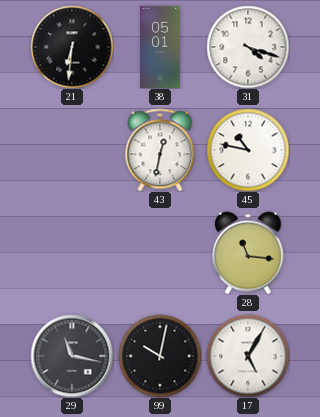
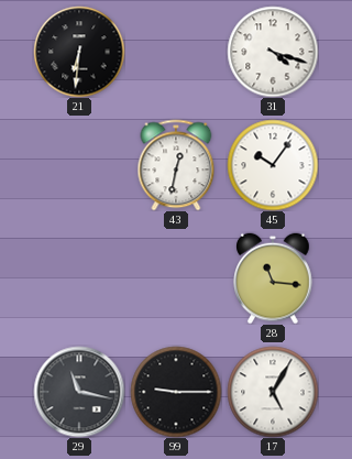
38: 05:01 -> none (161, 47)
45: 10:47 -> 10:06 (273, 165)
99: 10:02 -> 9:15 (176, 392)
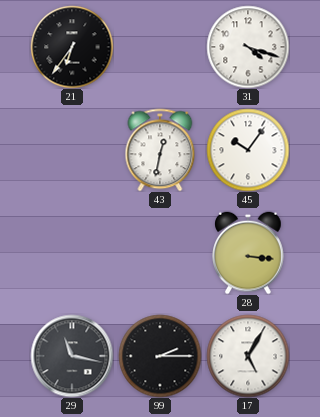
21: 6:31 -> 6:36 (72, 47)
28: 11:16 -> 3:16 (248, 253)
99: 9:15 -> 2:15 (160, 356)
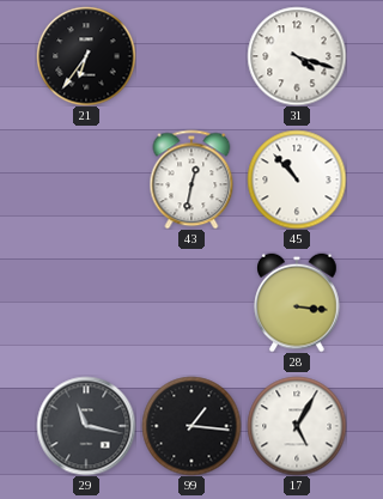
45: 10:06 -> 10:53 (297, 179)
99: 2:15 -> 1:16 (191, 426)
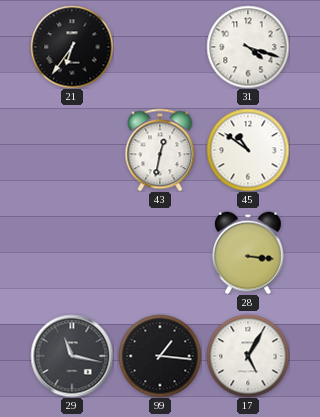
45: 10:53 -> 10:51 (248, 150)
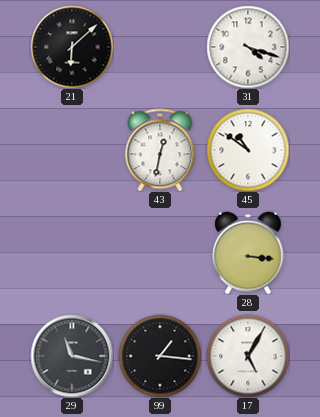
21: 6:36 -> 6:08 (72, 47)
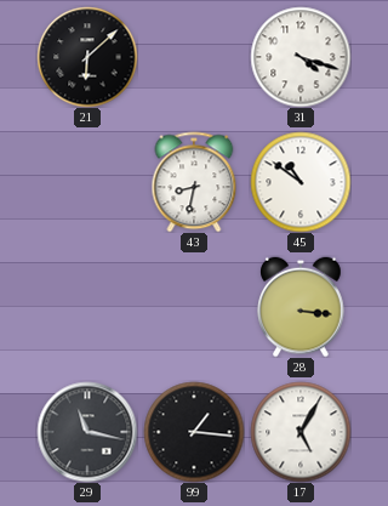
43: 12:32 -> 8:32 (194, 182)
